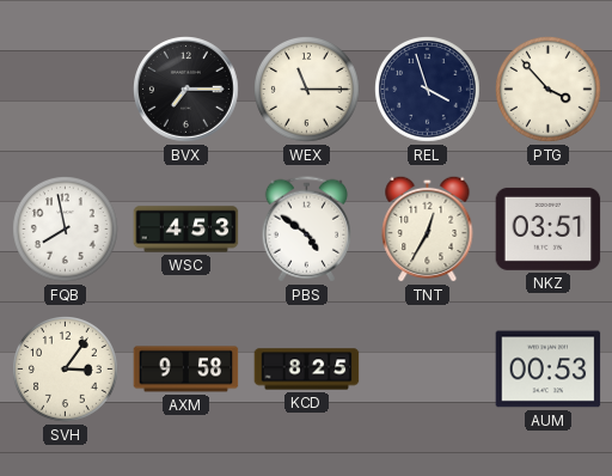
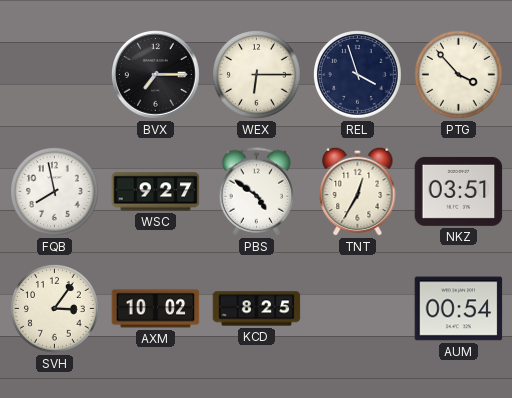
WEX: 11:15 -> 6:15 (257, 75)
WSC: 4:53 -> 9:27 (156, 192)
AXM: 9:58 -> 10:02 (156, 309)
AUM: 00:53 -> 00:54 (459, 309)
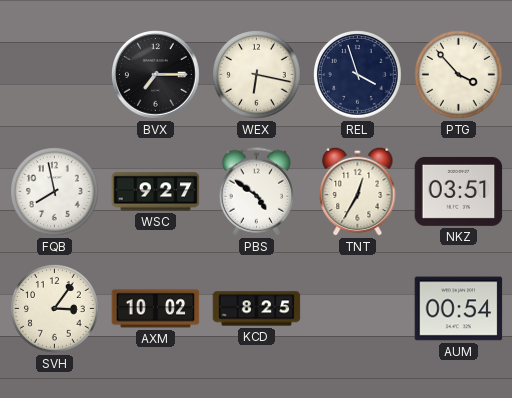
WEX: 6:15 -> 6:17 (257, 75)
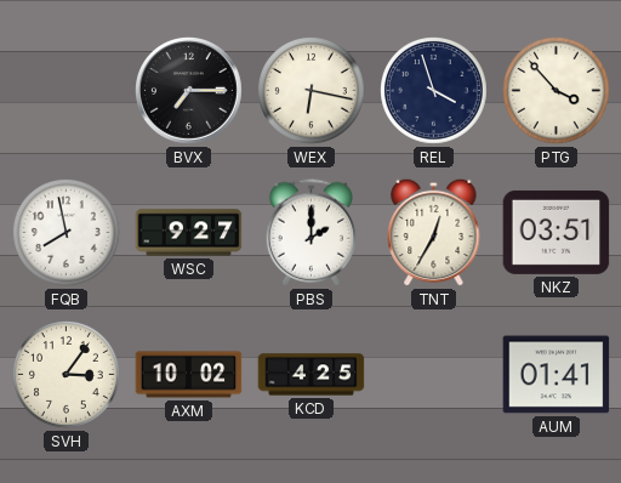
PBS: 4:51 -> 2:00 (310, 233)
KCD: 8:25 -> 4:25 (312, 375)
AUM: 00:54 -> 01:41 (557, 375)
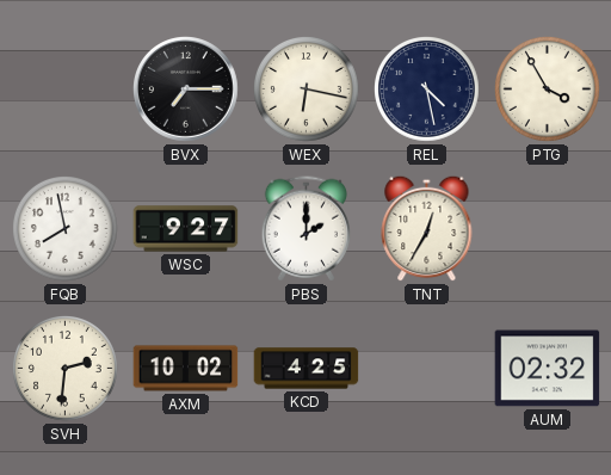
REL: 3:57 -> 4:28 (427, 90)
PTG: 3:53 -> 3:55 (548, 90)
NKZ: 03:51 -> none (557, 232)
SVH: 3:06 -> 2:31 (66, 369)
AUM: 01:41 -> 02:32 (548, 369)
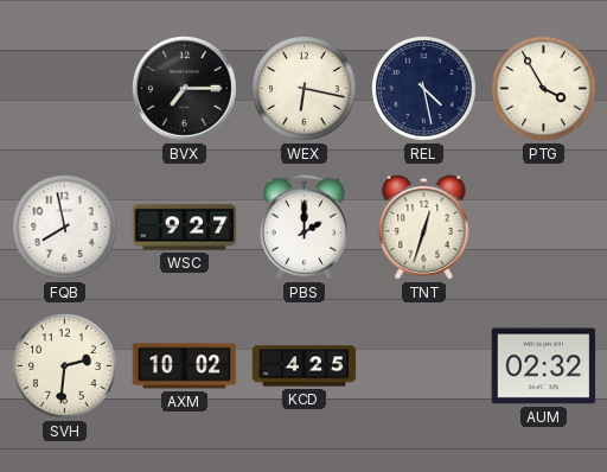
TNT: 12:35 -> 12:33 (424, 227)
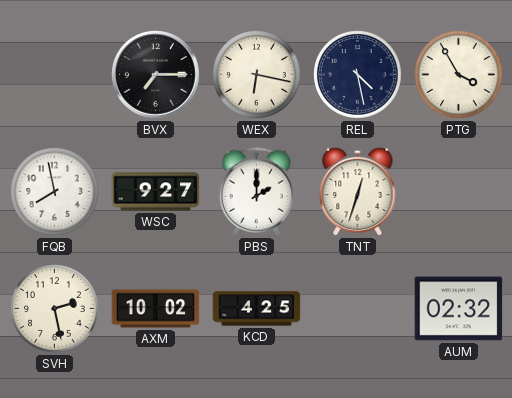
SVH: 2:31 -> 2:28 (55, 309)
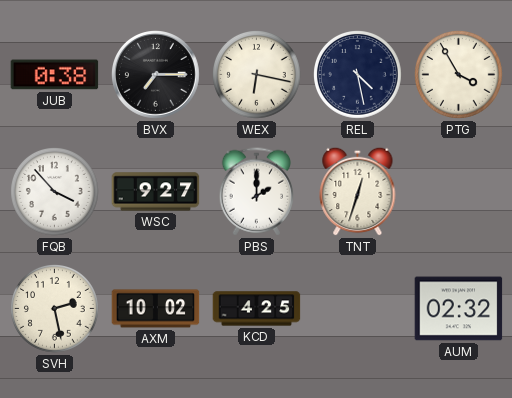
JUB: none -> 0:38 (55, 75)
FQB: 7:58 -> 3:53 (55, 192)
